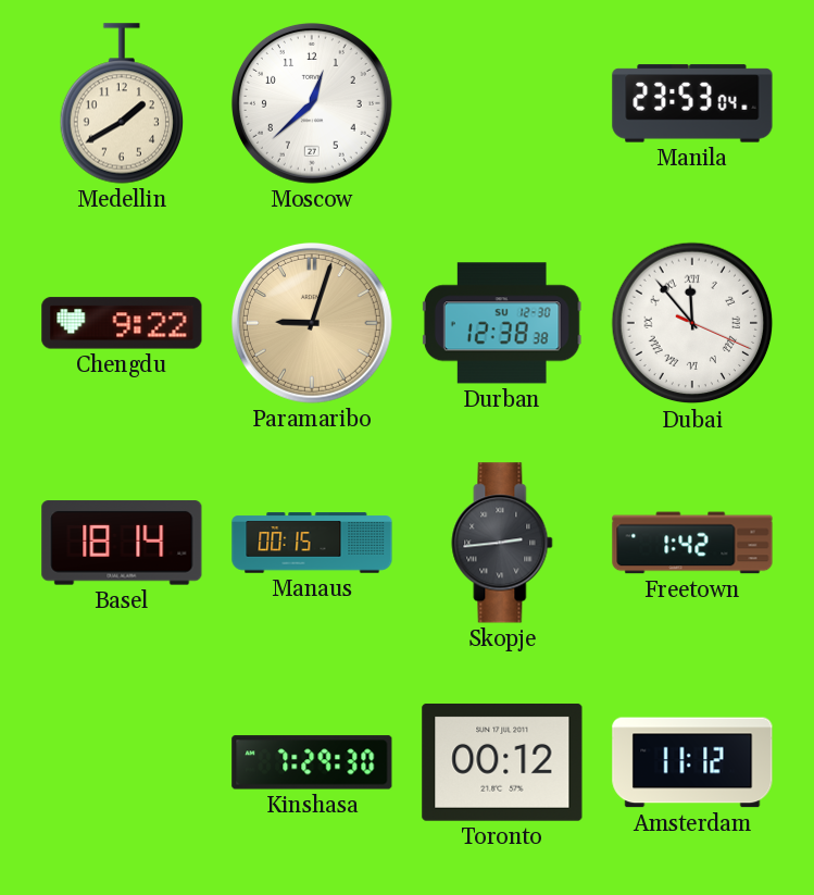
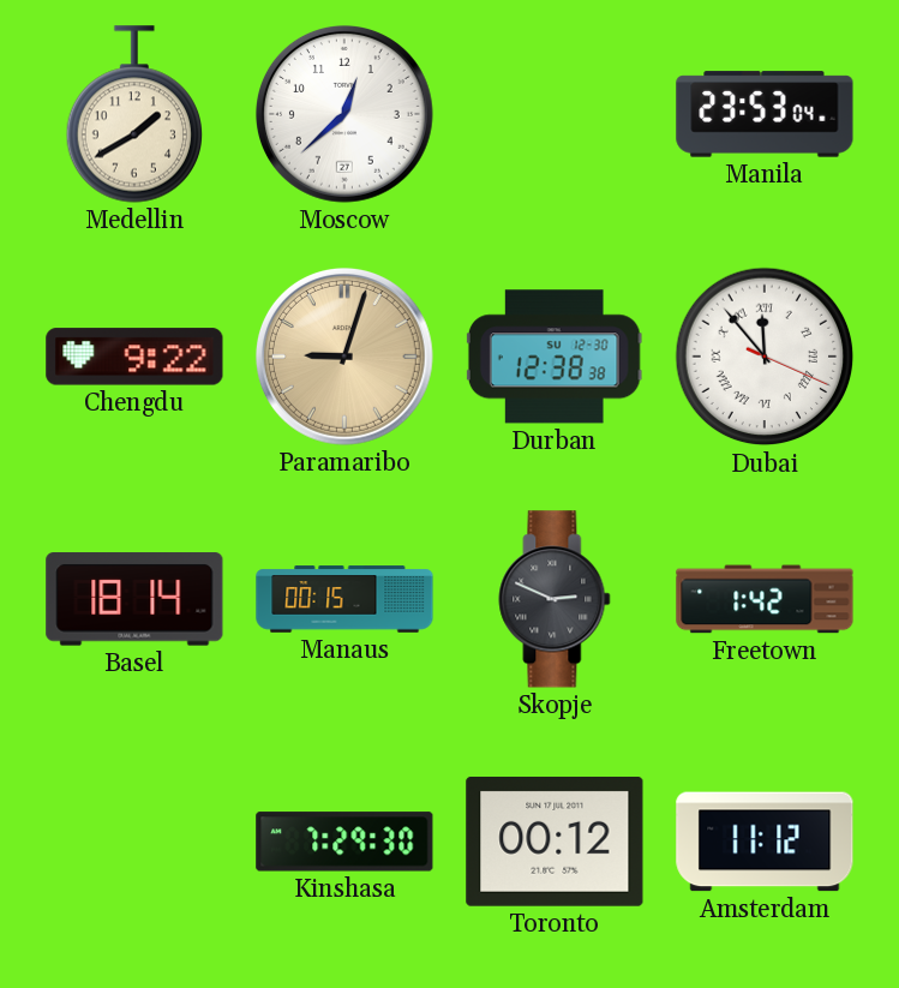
Skopje: 2:44 -> 2:49 (555, 599)
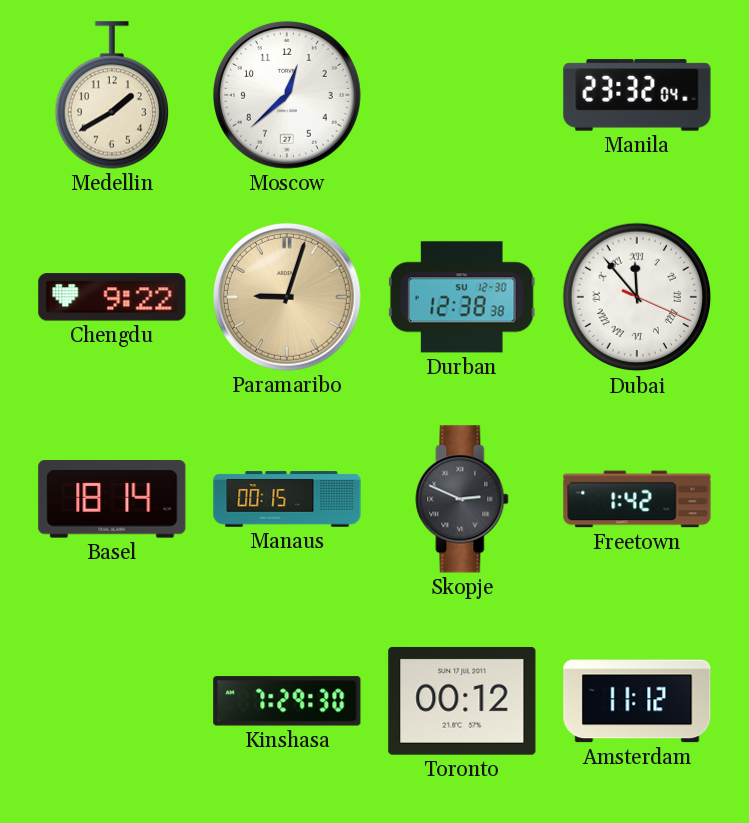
Manila: 23:53 -> 23:32 (637, 95)
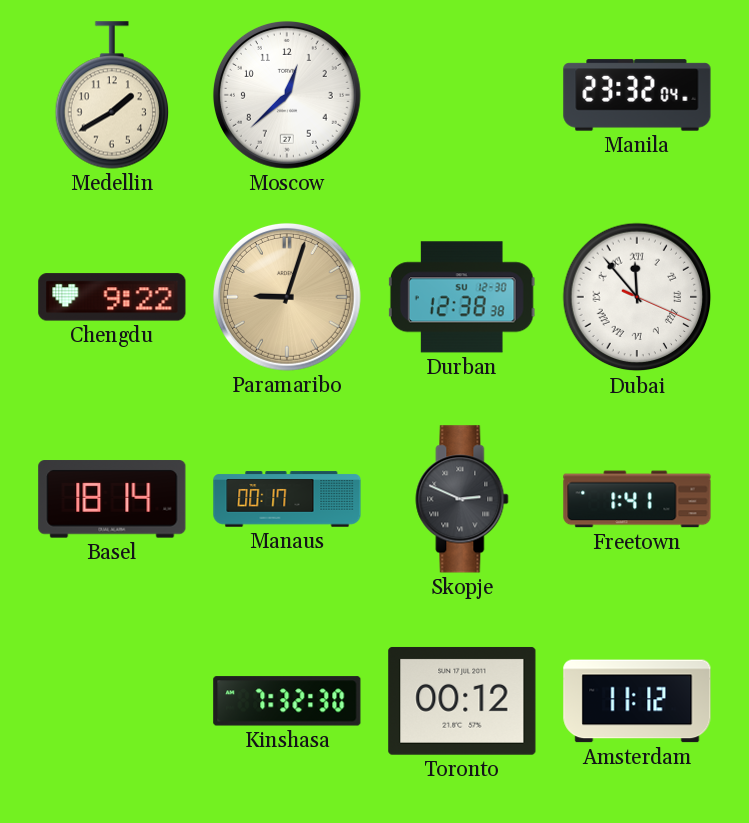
Manaus: 00:15 -> 00:17 (287, 499)
Freetown: 1:42 -> 1:41 (637, 499)
Kinshasa: 7:29 -> 7:32 (287, 701)
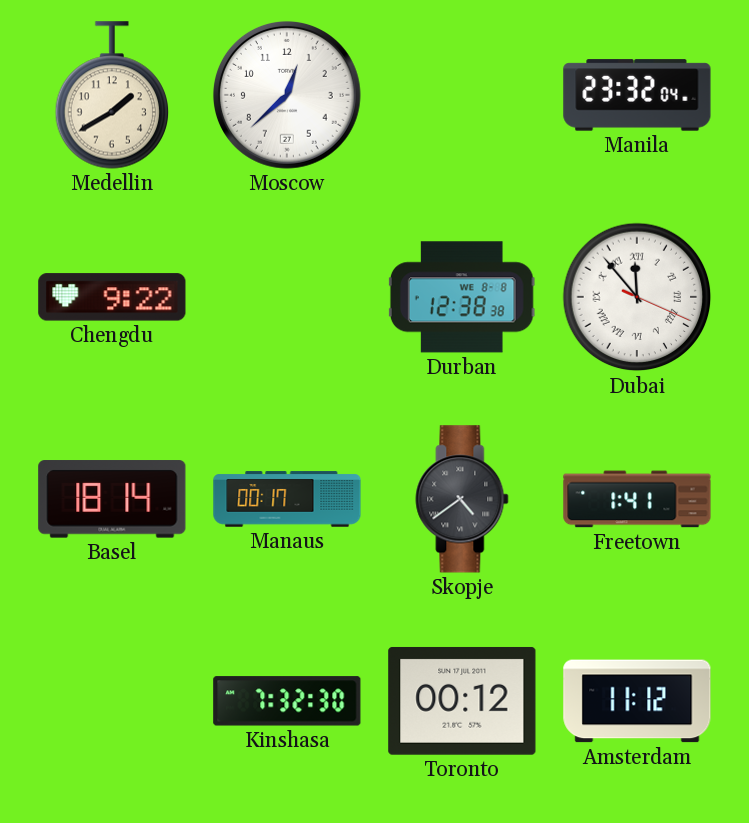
Paramaribo: 9:03 -> none (287, 297)
Durban date: SU 12-30 -> WE 8-8 (462, 297)
Skopje: 2:49 -> 4:39 (462, 499)
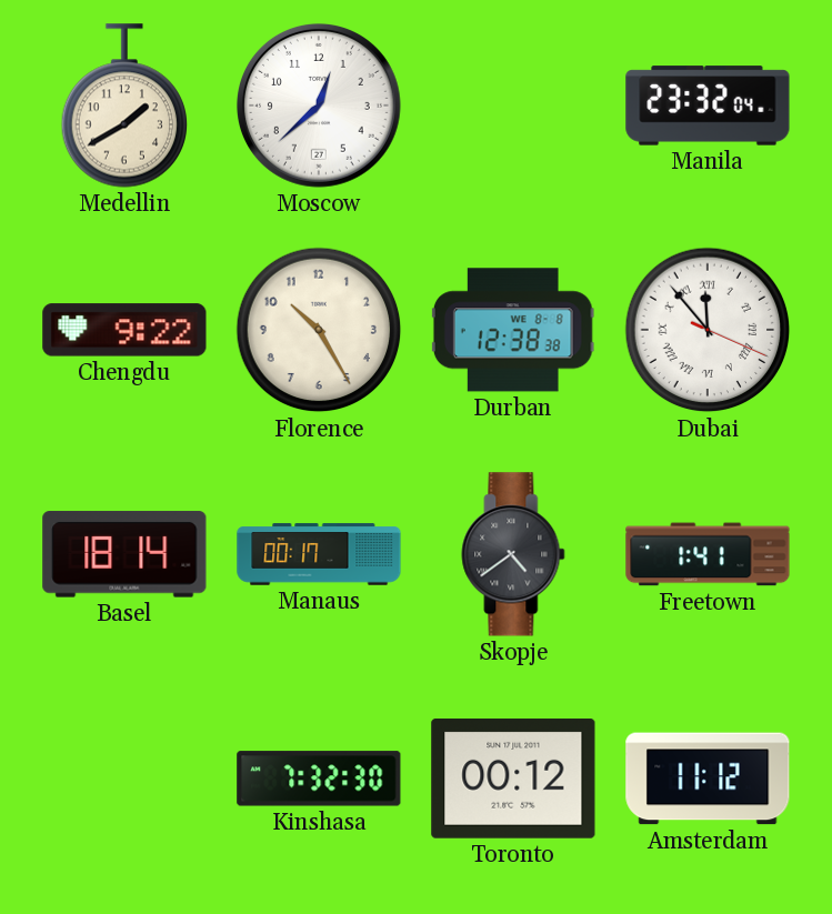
Florence: none -> 10:25 (319, 330)
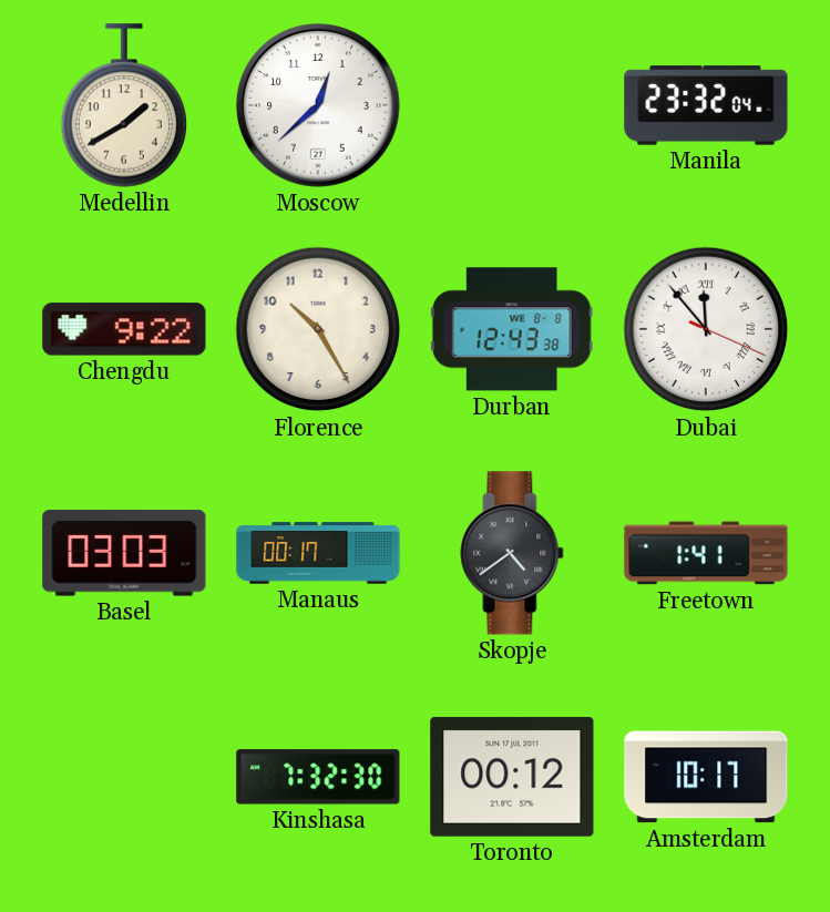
Durban: 12:38 -> 12:43 (512, 329)
Basel: 18:14 -> 03:03 (124, 553)
Amsterdam: 11:12 -> 10:17 (706, 777)
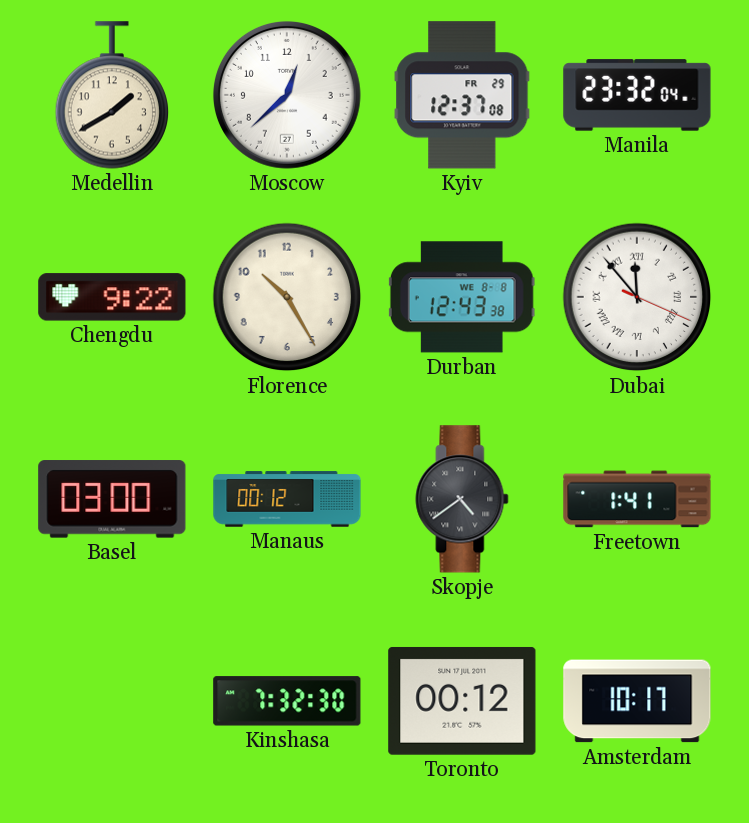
Kyiv: none -> 12:37 (462, 95)
Basel: 03:03 -> 03:00 (112, 499)
Manaus: 00:17 -> 00:12 (287, 499)
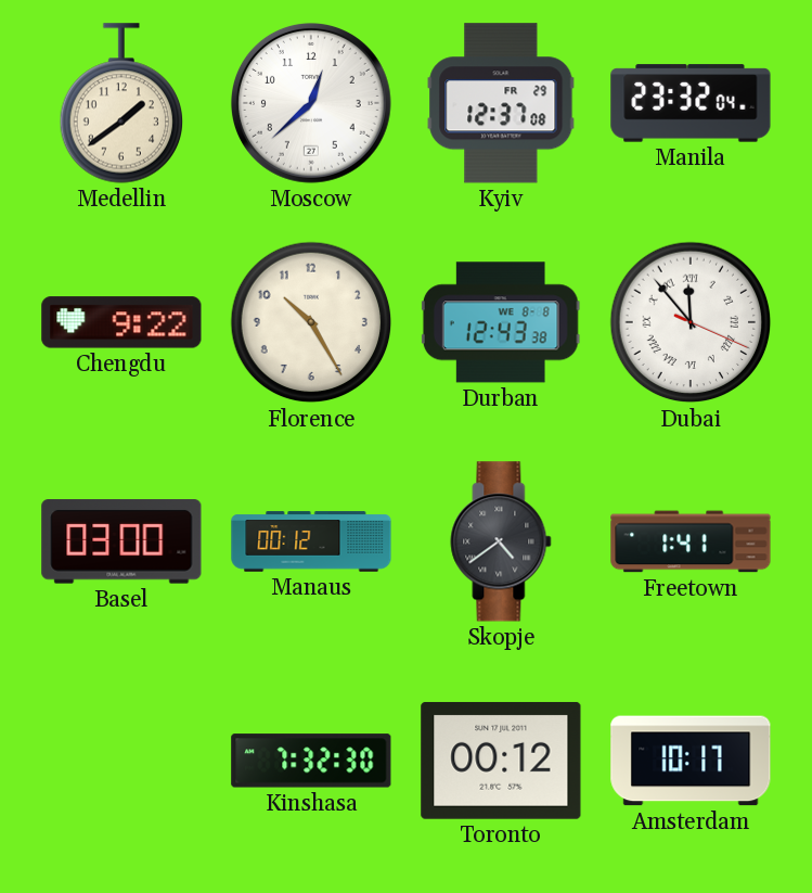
Medellin: 1:40 -> 1:39 (120, 103)
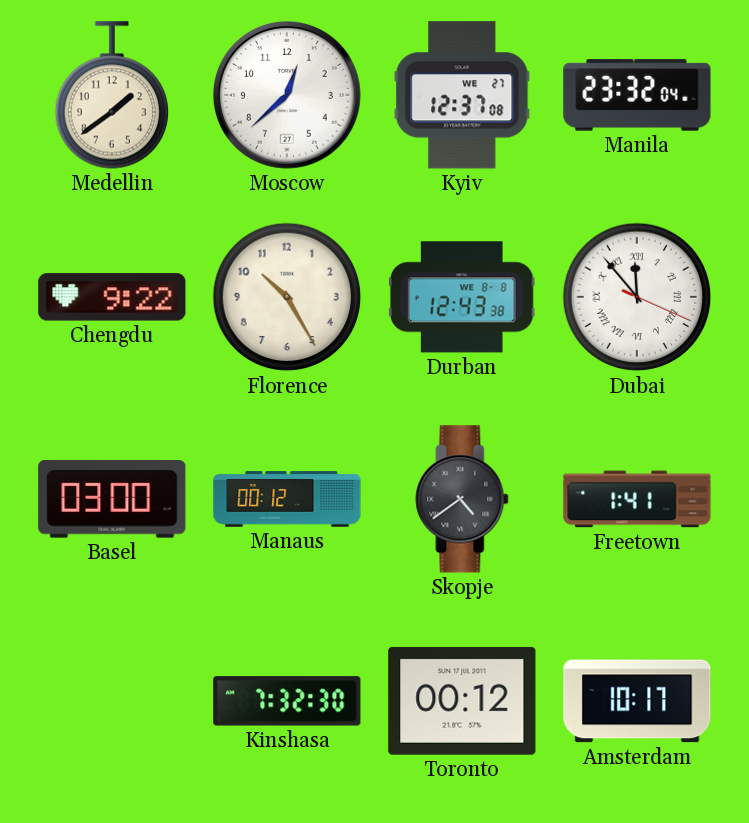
Kyiv date: FR 29 -> WE 27 (462, 95)
